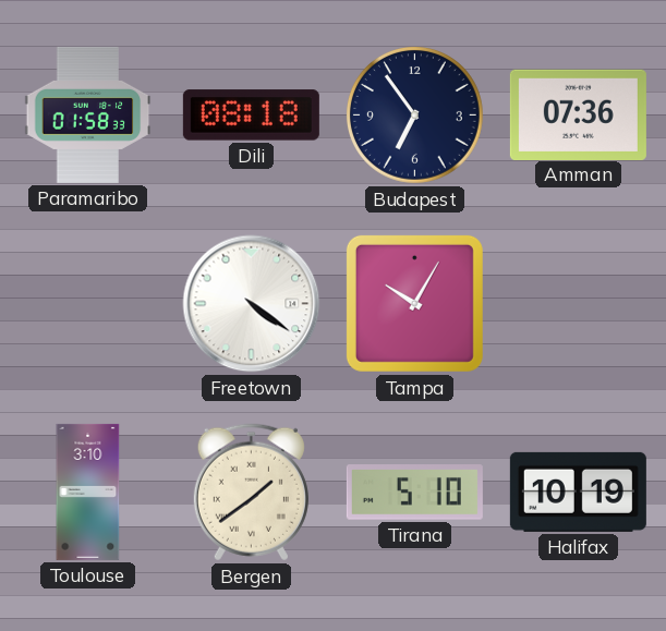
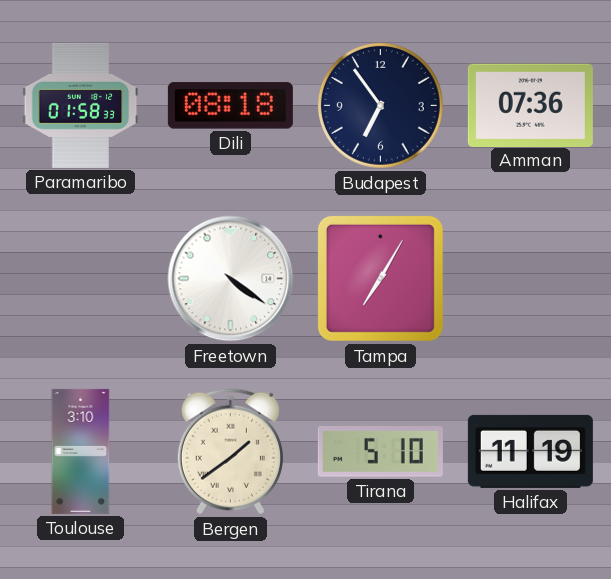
Tampa: 10:05 -> 7:05 (380, 278)
Halifax: 10:19 -> 11:19 (530, 451)
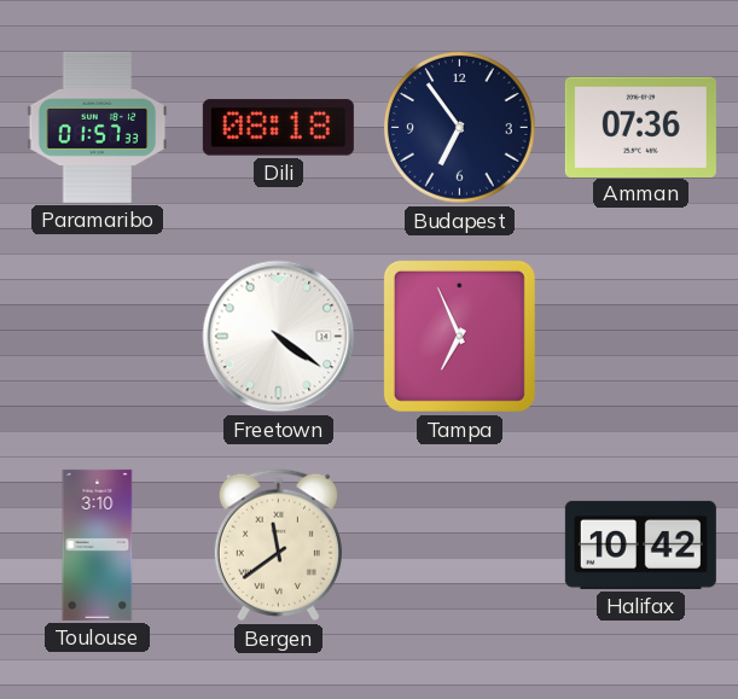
Paramaribo: 01:58 -> 01:57 (98, 127)
Tampa: 7:05 -> 6:56 (459, 336)
Bergen: 1:39 -> 11:39 (278, 546)
Tirana: 5:10 -> none (380, 452)
Halifax: 11:19 -> 10:42 (640, 544)
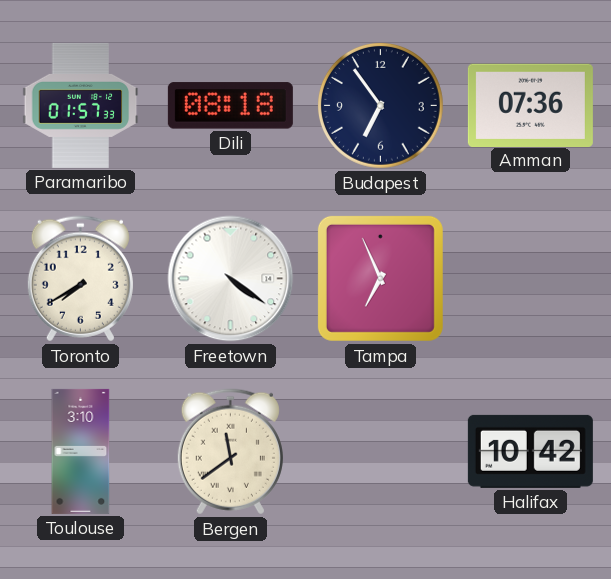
Toronto: none -> 7:40 (80, 279)
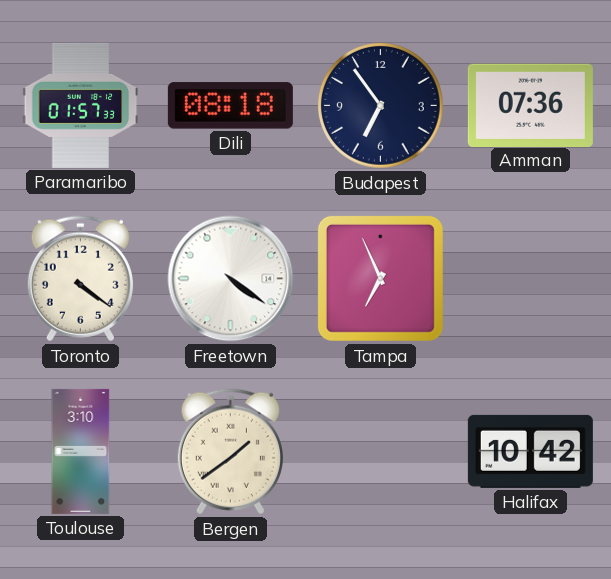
Toronto: 7:40 -> 4:21 (80, 279)
Bergen: 11:39 -> 1:39 (230, 452)
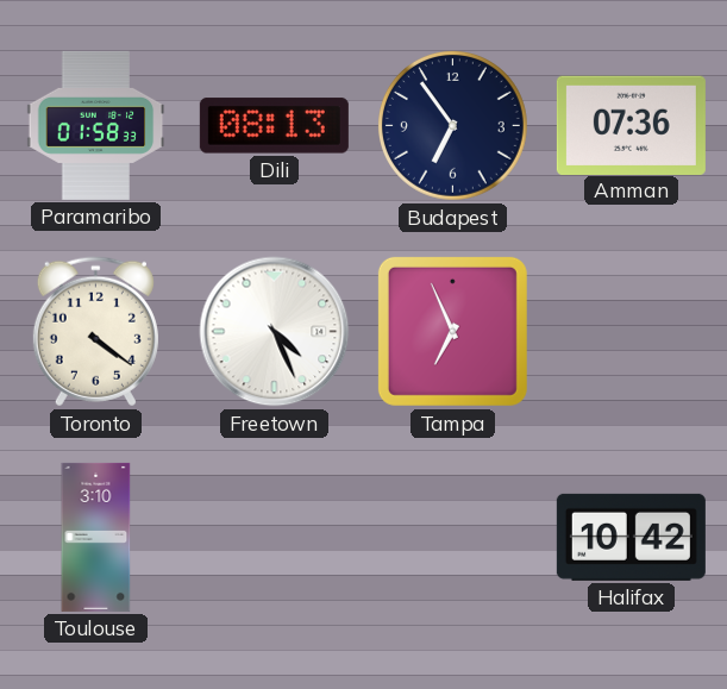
Paramaribo: 01:57 -> 01:58 (96, 125)
Dili: 08:18 -> 08:13 (274, 126)
Freetown: 4:21 -> 4:26 (275, 332)
Bergen: 1:39 -> none (230, 452)
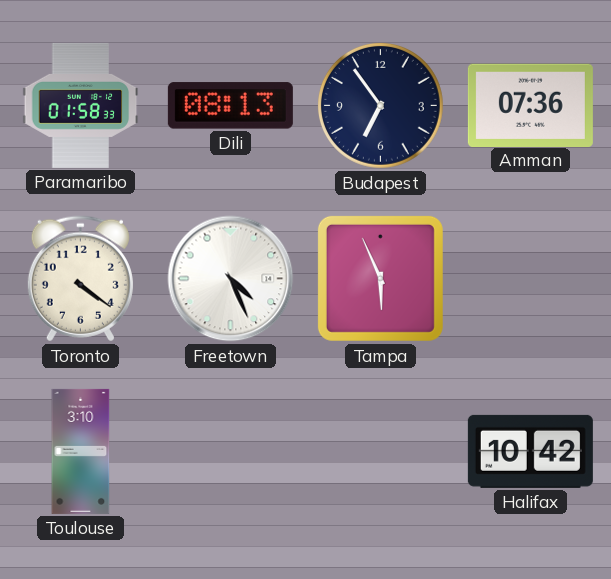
Tampa: 6:56 -> 5:56 (380, 278)
